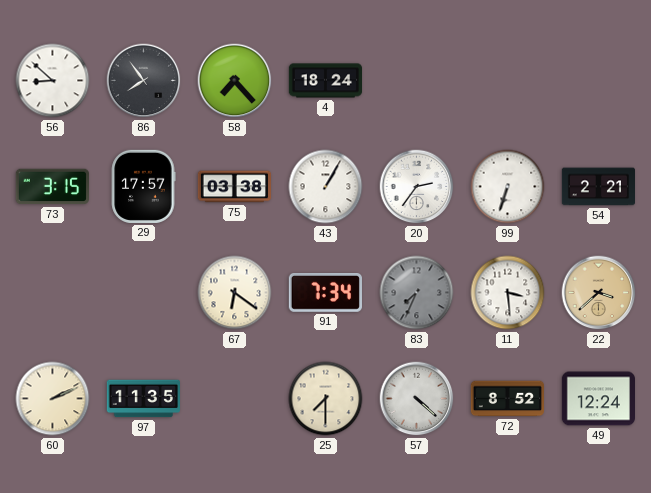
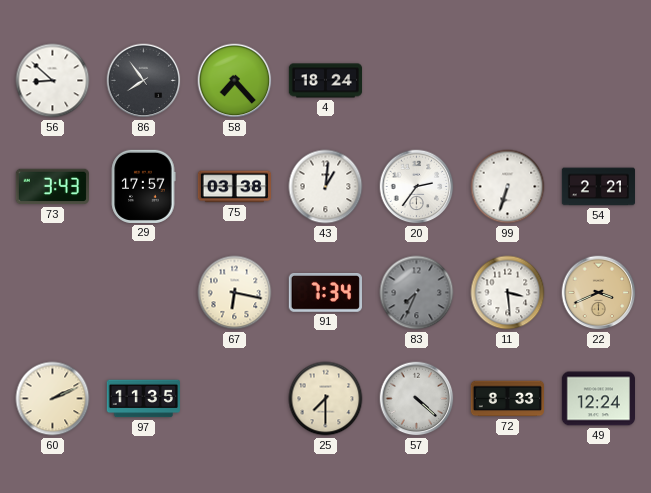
73: 3:15 -> 3:43 (52, 187)
43: 1:05 -> 1:01 (326, 187)
67: 6:21 -> 6:17 (235, 293)
22: 3:38 -> 3:41 (599, 293)
72: 8:52 -> 8:33 (507, 399)
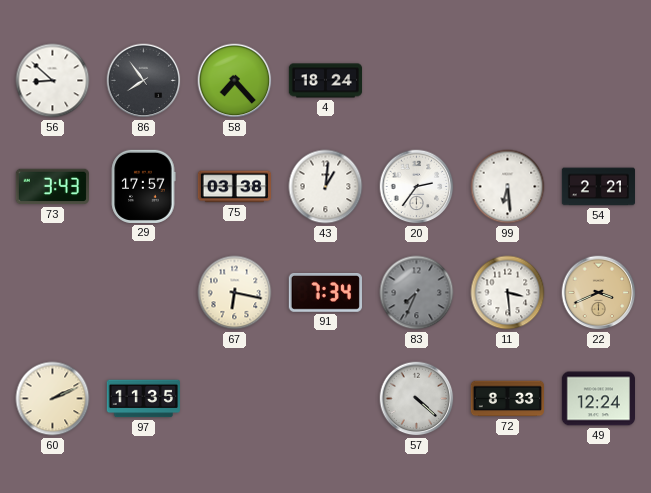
99: 6:33 -> 6:29 (508, 187)
25: 7:30 -> none (326, 399)
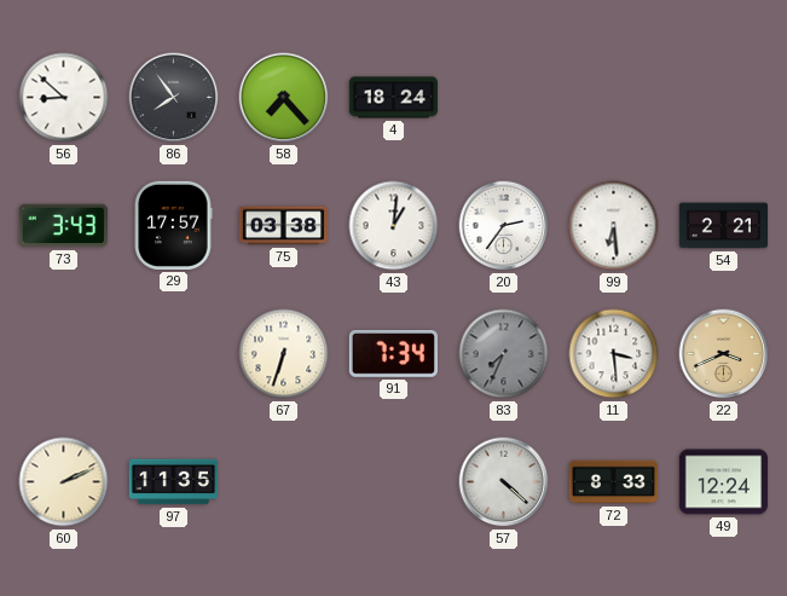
67: 6:17 -> 6:33 (284, 354)
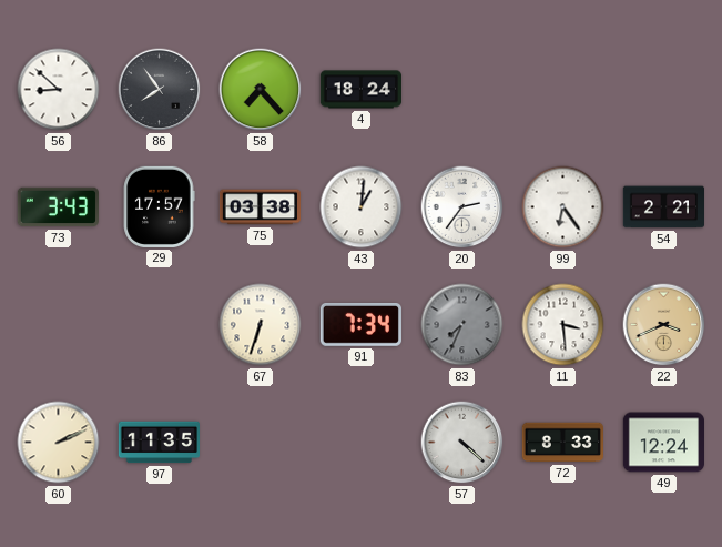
99: 6:29 -> 6:24 (563, 207)
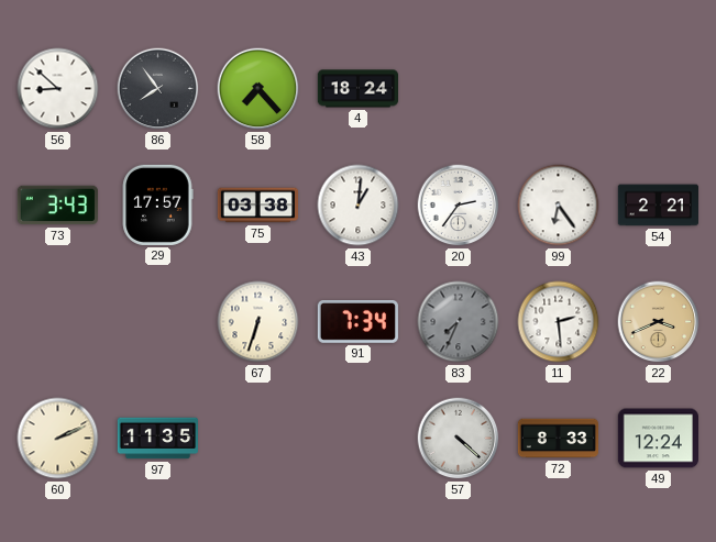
11: 3:29 -> 2:29 (559, 322)
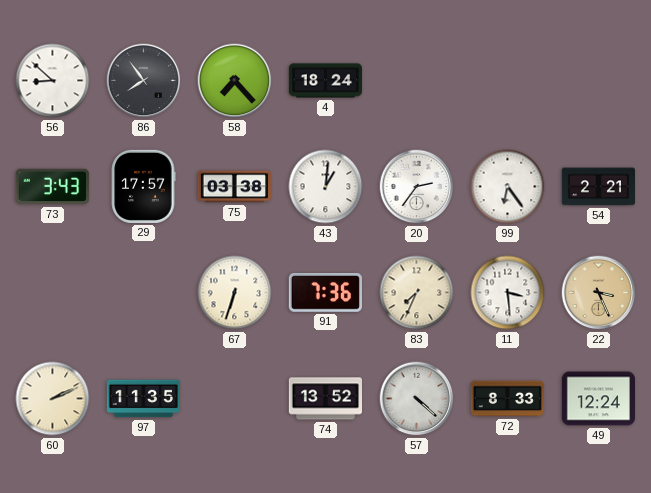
91: 7:34 -> 7:36 (325, 293)
83 dial: grey -> cream (417, 293)
11: 2:29 -> 3:29 (508, 293)
22: 3:41 -> 3:26 (599, 293)
74: none -> 13:52 (325, 399)
